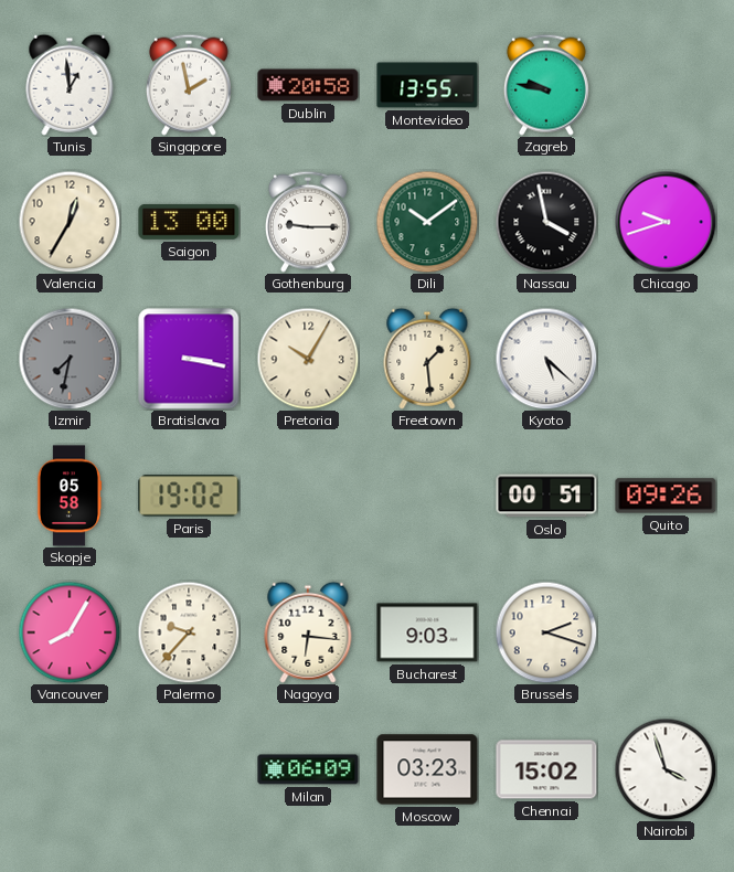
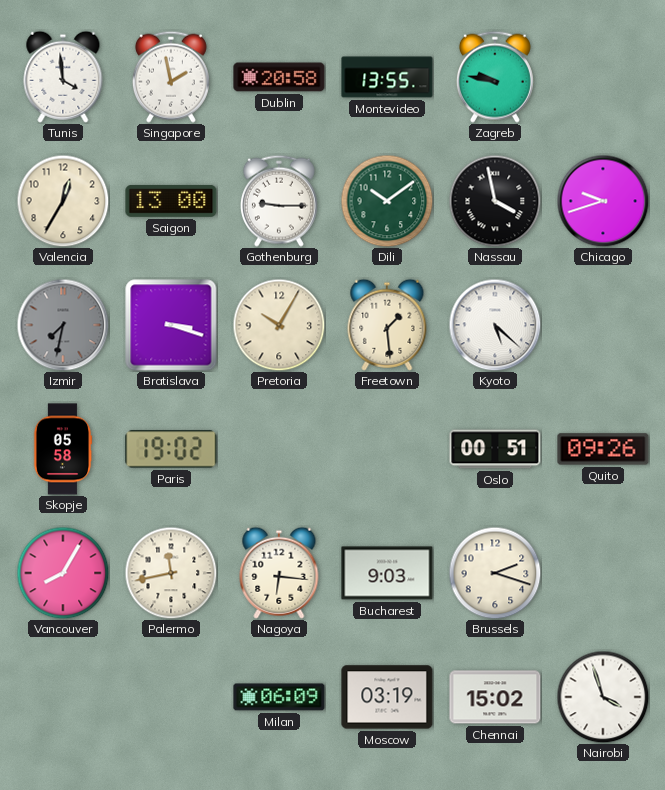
Tunis: 12:59 -> 3:59 (63, 77)
Bratislava: 3:17 -> 3:18 (171, 325)
Palermo: 9:37 -> 11:43 (171, 573)
Moscow: 03:23 -> 03:19 (387, 697)
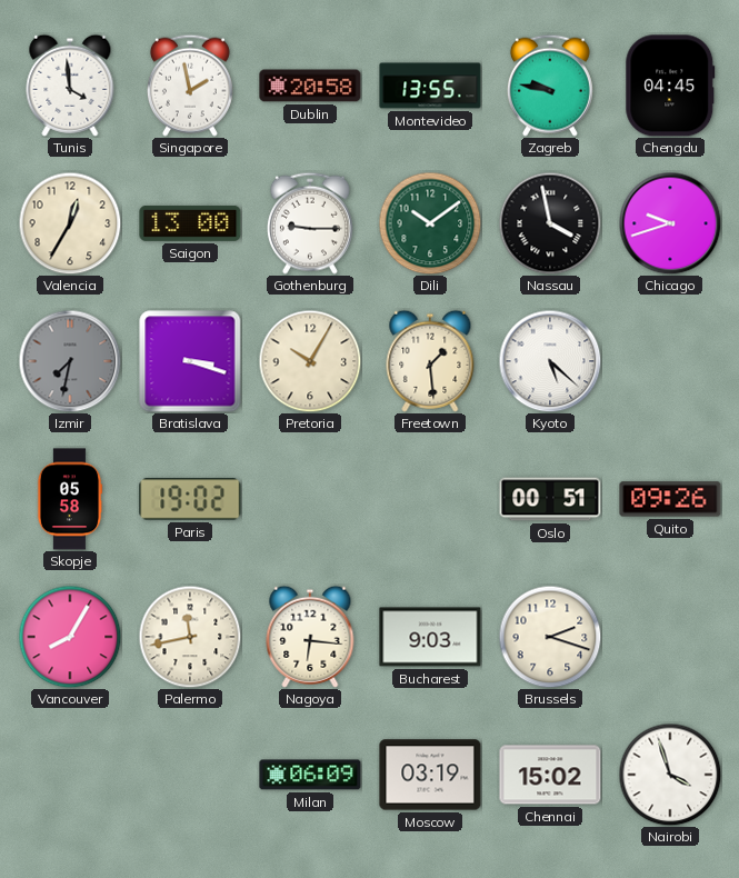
Chengdu: none -> 04:45 (670, 86)
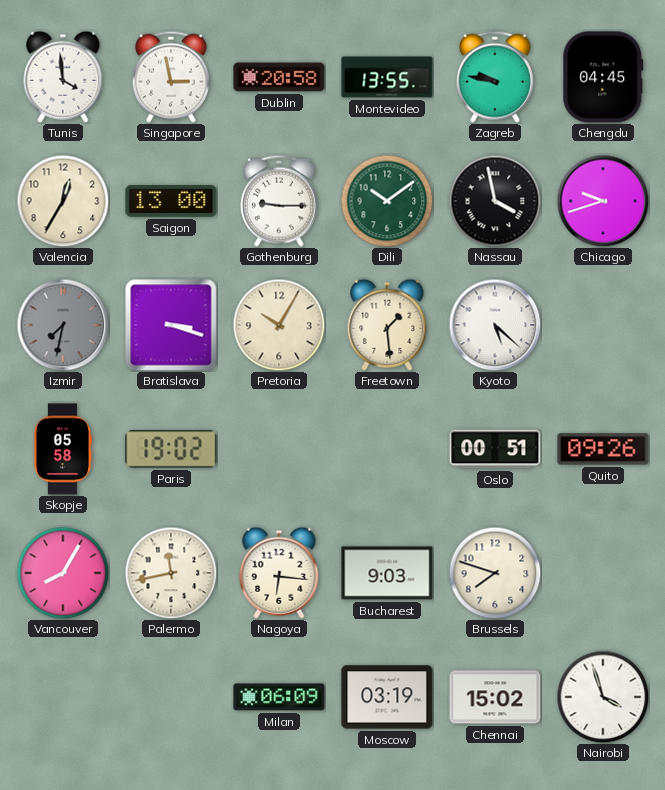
Singapore: 1:58 -> 2:58 (171, 77)
Brussels: 2:18 -> 7:48 (495, 573)
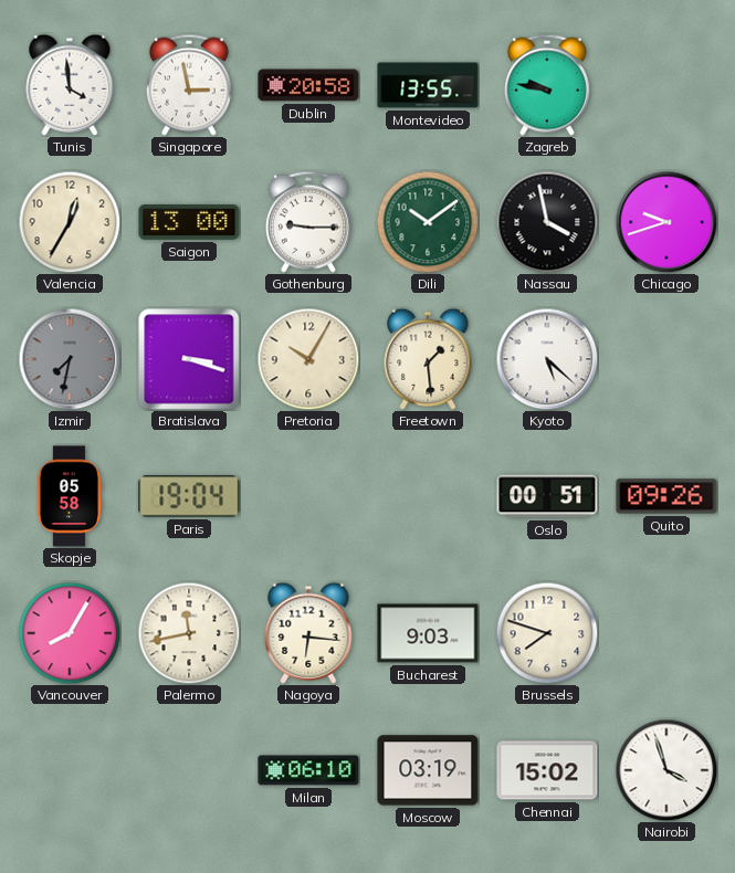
Chengdu: 04:45 -> none (603, 77)
Paris: 19:02 -> 19:04 (189, 496)
Milan: 06:09 -> 06:10 (308, 770)
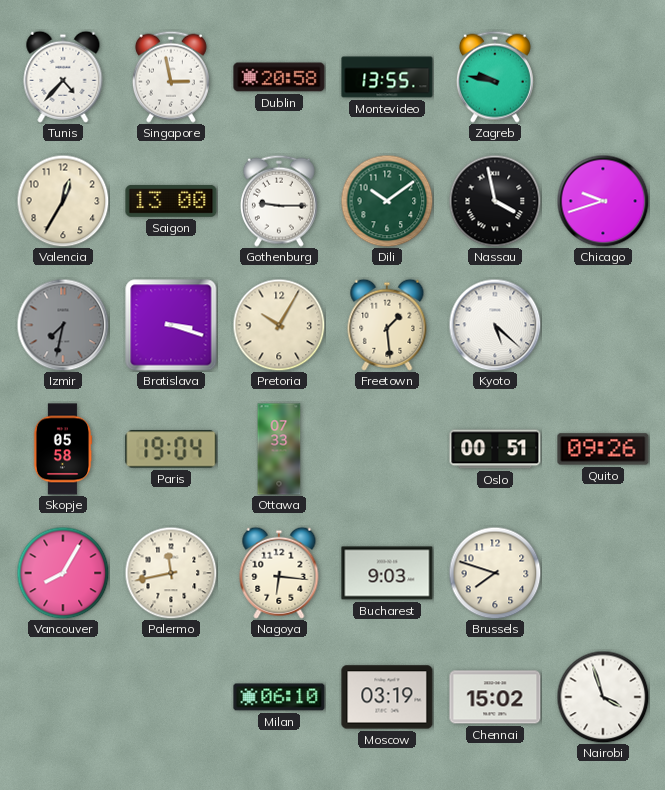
Tunis: 3:59 -> 4:37 (63, 77)
Ottawa: none -> 07:33 (279, 449)
